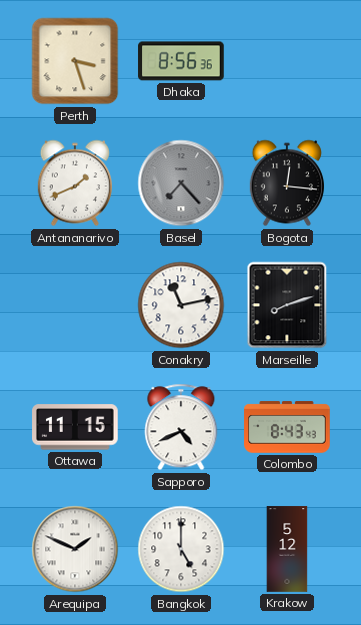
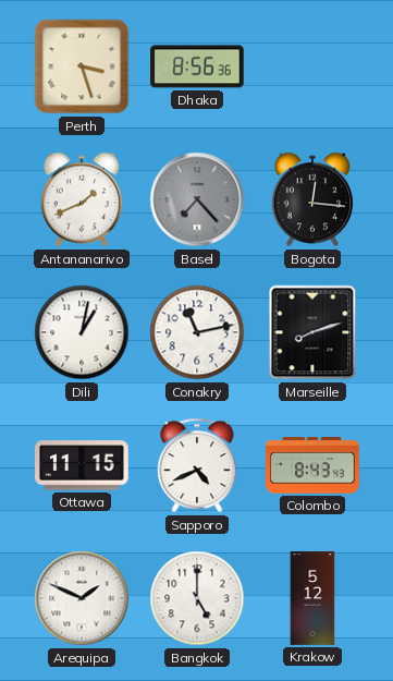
Dili: none -> 1:02 (82, 332)
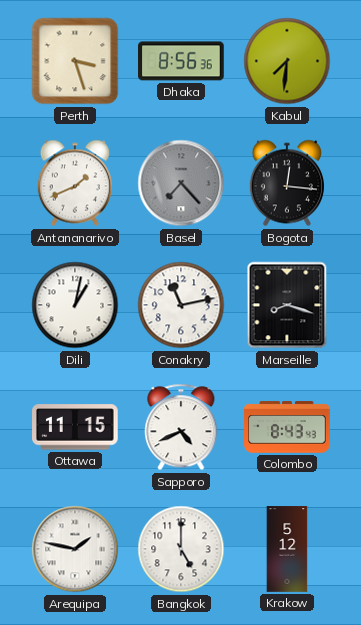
Kabul: none -> 7:31 (287, 61)
Marseille: 8:12 -> 8:18 (287, 305)
Arequipa: 1:49 -> 1:47 (75, 549)
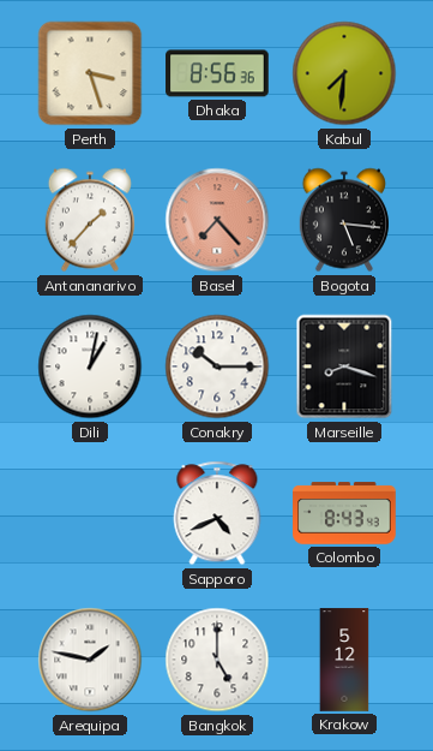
Antananarivo: 1:41 -> 1:37 (90, 220)
Basel dial: grey -> salmon (217, 220)
Bogota: 12:16 -> 5:16 (344, 220)
Conakry: 11:13 -> 10:15 (217, 366)
Ottawa: 11:15 -> none (75, 427)
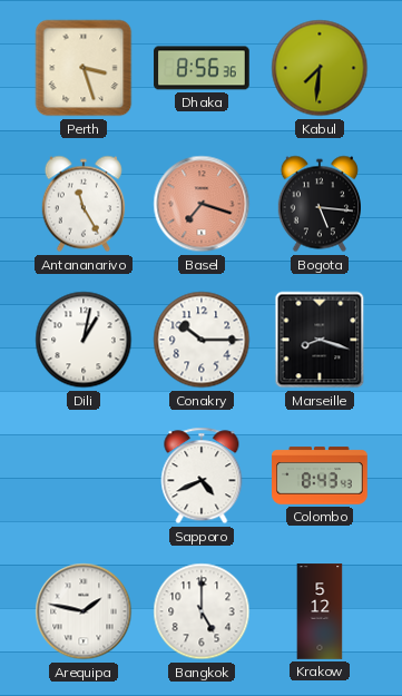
Antananarivo: 1:37 -> 11:25 (84, 204)
Basel: 7:23 -> 7:18 (202, 204)
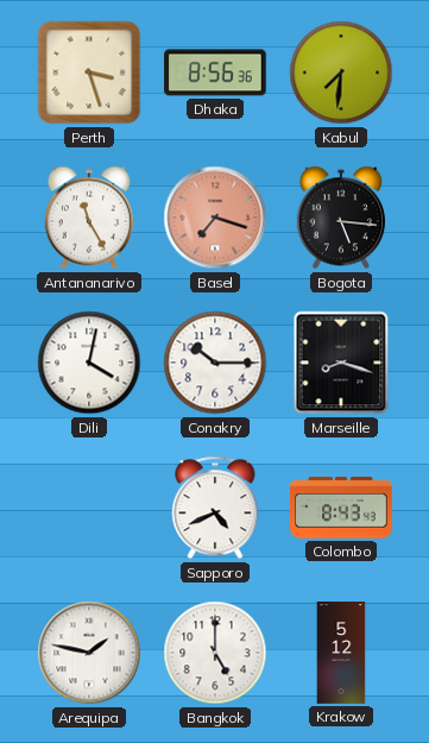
Dili: 1:02 -> 4:02 (89, 363)
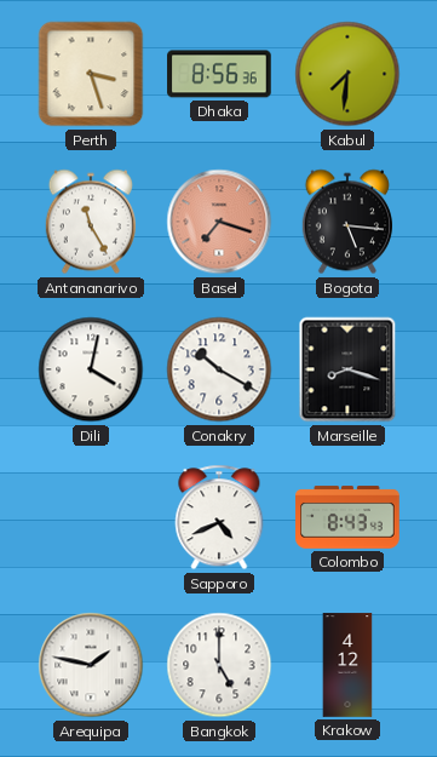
Conakry: 10:15 -> 10:20 (219, 369)
Krakow: 5:12 -> 4:12 (347, 665)
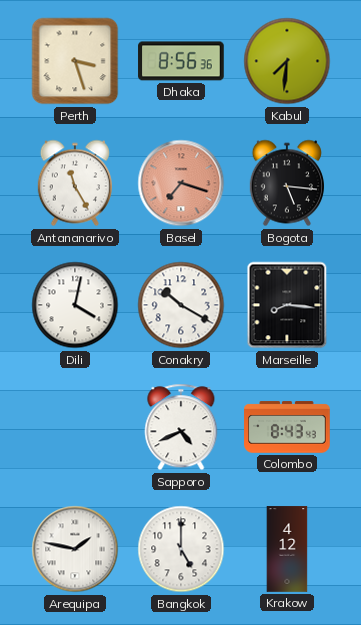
Marseille: 8:18 -> 8:16 (287, 305)
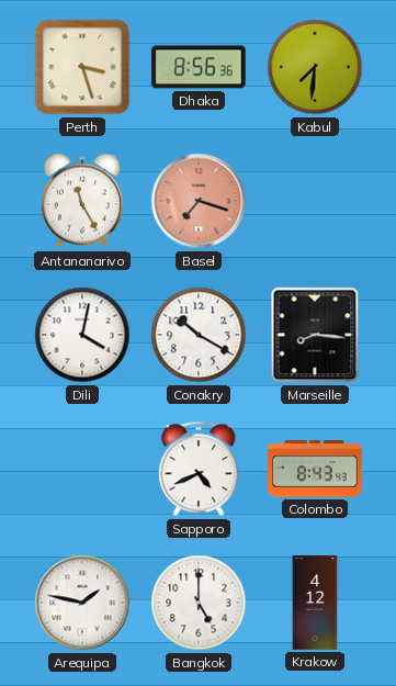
Bogota: 5:16 -> none (287, 183)
